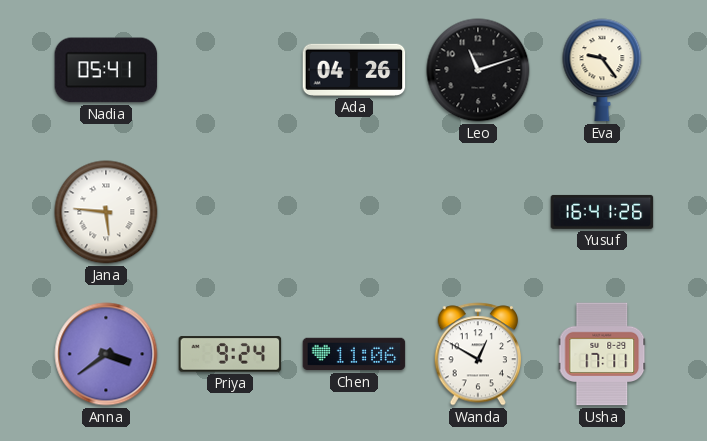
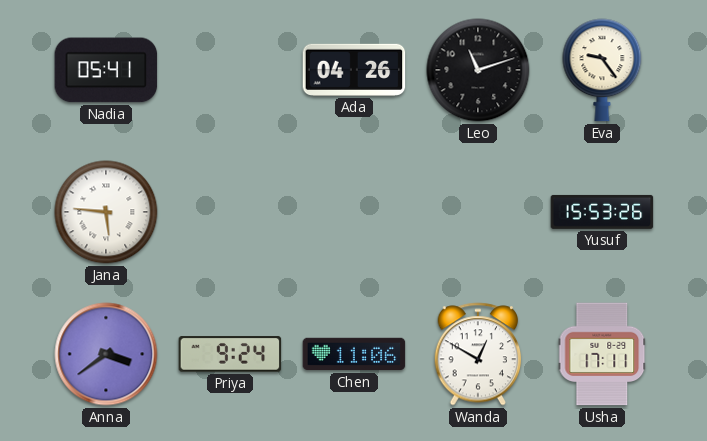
Yusuf: 16:41 -> 15:53 (602, 212)
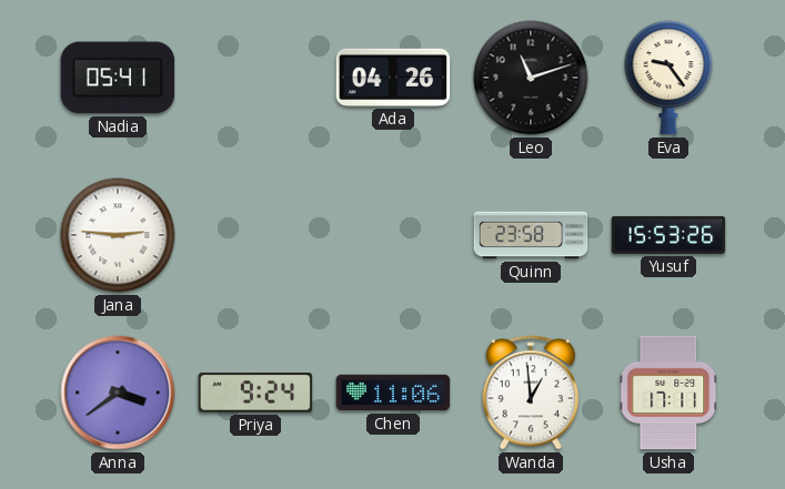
Jana: 5:46 -> 2:46 (118, 235)
Quinn: none -> 23:58 (531, 235)
Wanda: 12:50 -> 12:59 (531, 393)
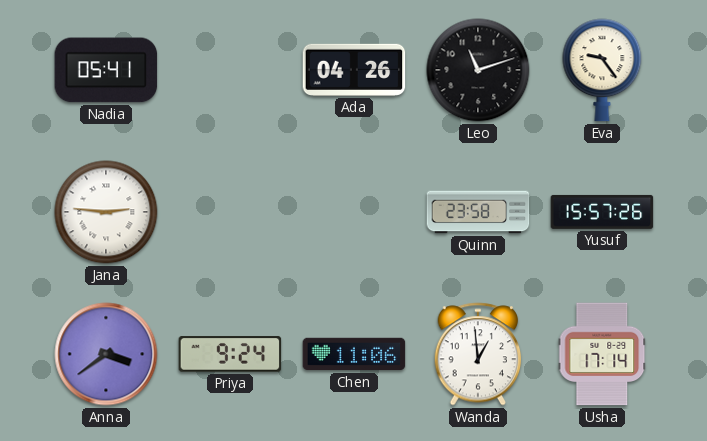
Yusuf: 15:53 -> 15:57 (602, 212)
Usha: 17:11 -> 17:14 (602, 354)
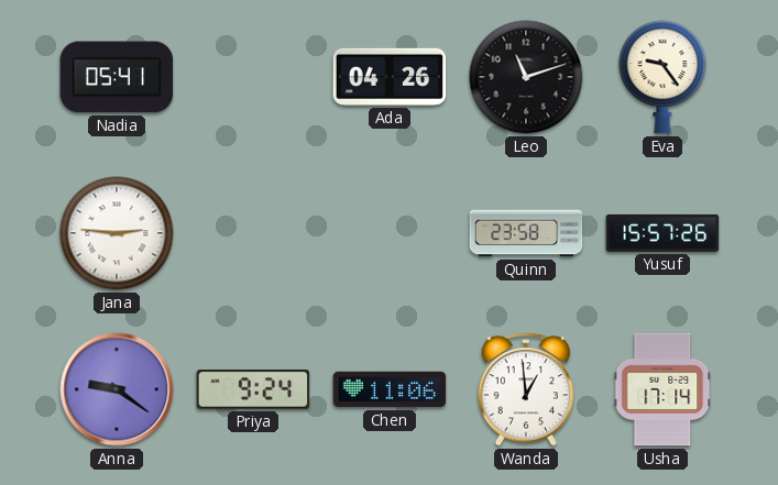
Anna: 3:39 -> 9:21 (117, 389)
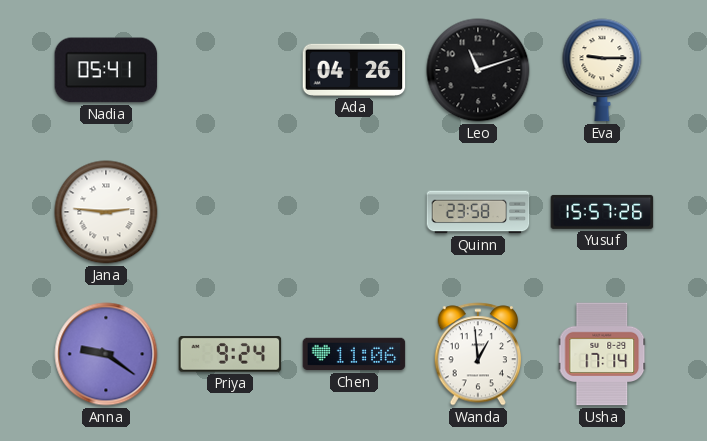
Eva: 9:24 -> 9:15 (602, 70)
